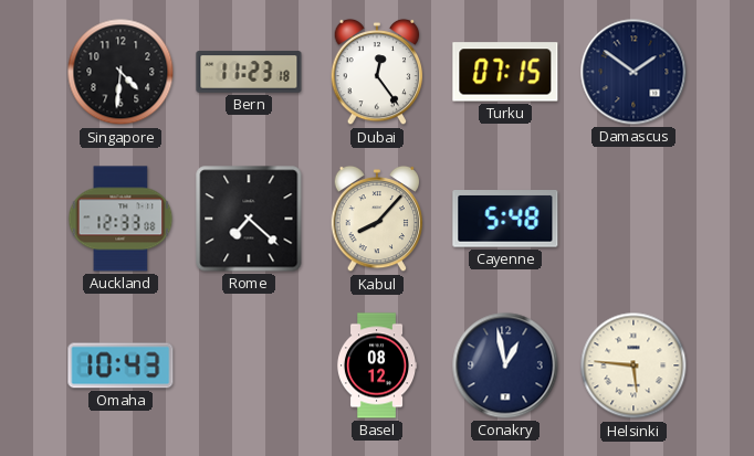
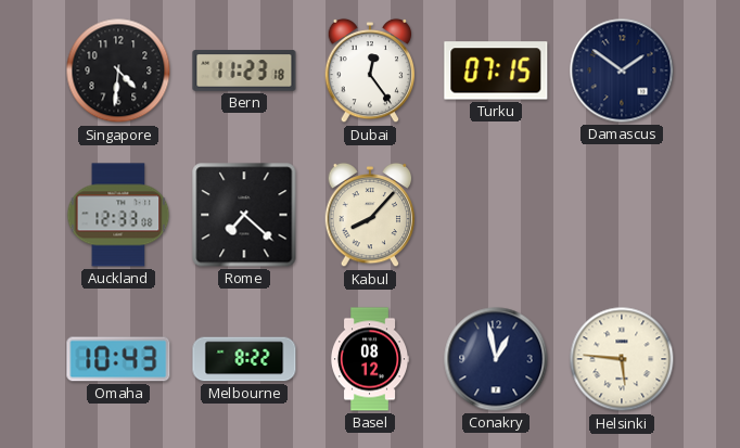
Cayenne: 5:48 -> none (505, 219)
Melbourne: none -> 8:22 (244, 359)
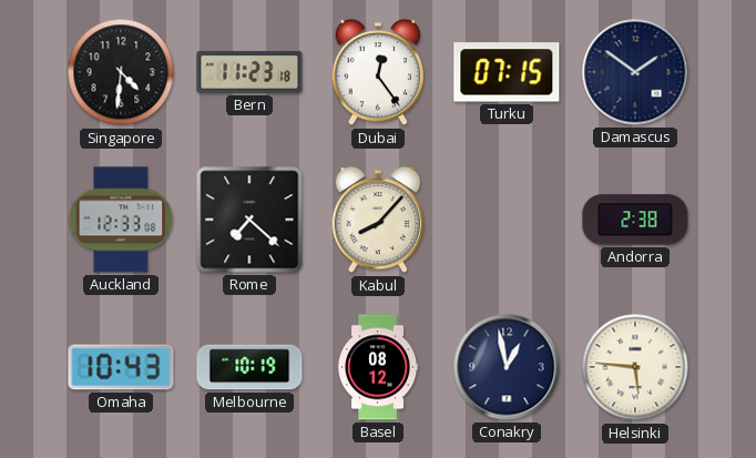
Andorra: none -> 2:38 (635, 220)
Melbourne: 8:22 -> 10:19 (249, 367)
